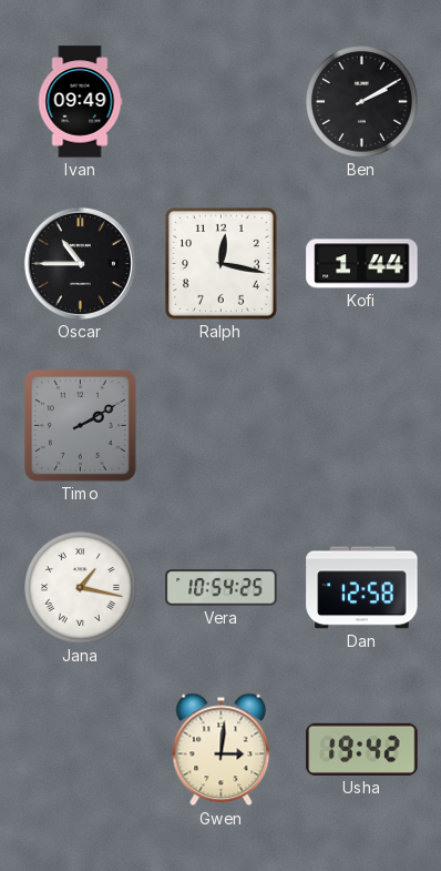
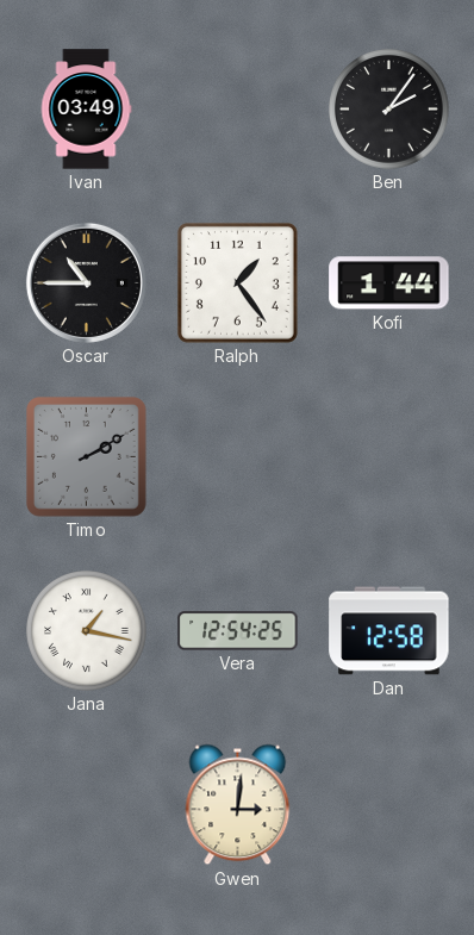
Ivan: 09:49 -> 03:49 (86, 110)
Ben: 2:10 -> 2:06 (389, 110)
Ralph: 12:17 -> 1:24 (237, 282)
Vera: 10:54 -> 12:54 (238, 631)
Usha: 19:42 -> none (362, 749)
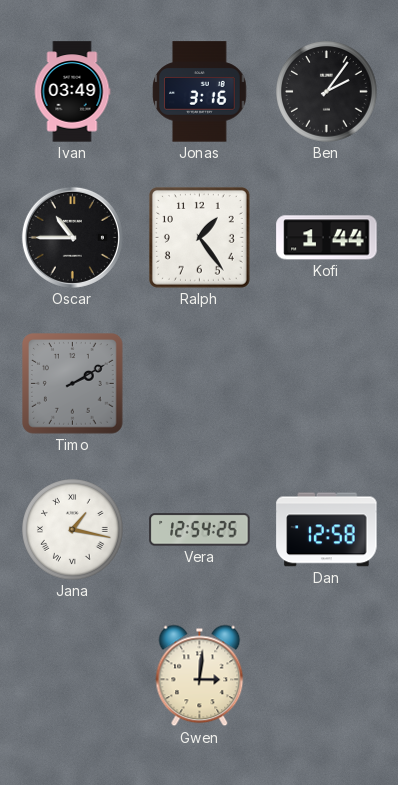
Jonas: none -> 3:16 (200, 92)
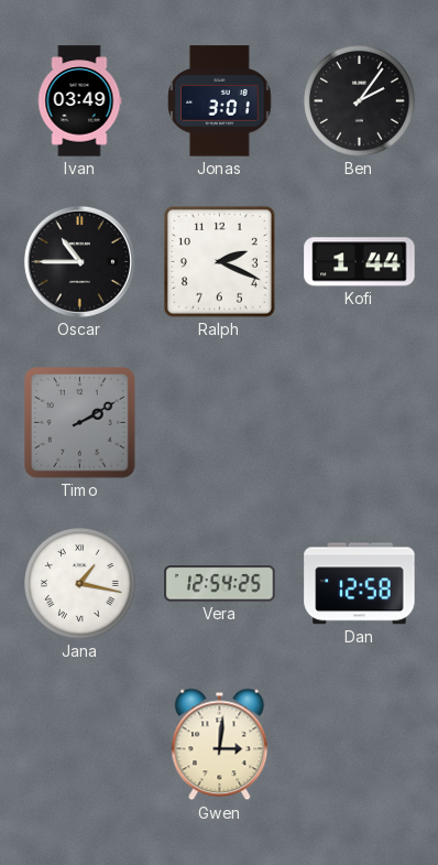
Jonas: 3:16 -> 3:01 (220, 101)
Ralph: 1:24 -> 2:19 (219, 261)
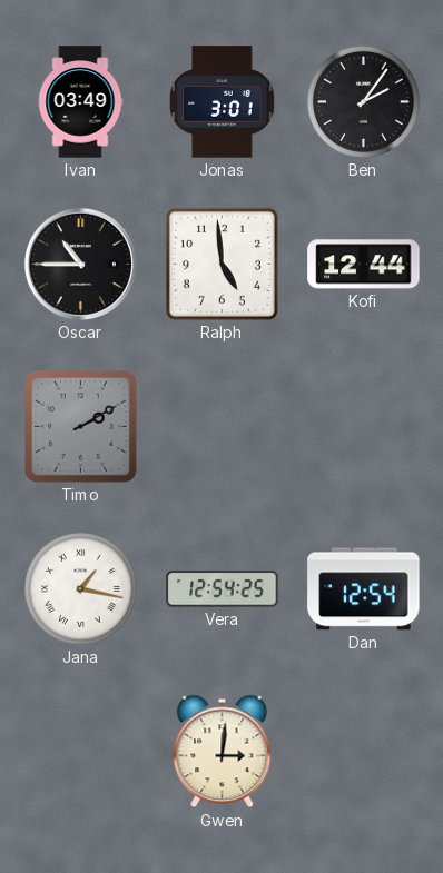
Ralph: 2:19 -> 4:59 (221, 264)
Kofi: 1:44 -> 12:44 (364, 265)
Dan: 12:58 -> 12:54 (364, 589)
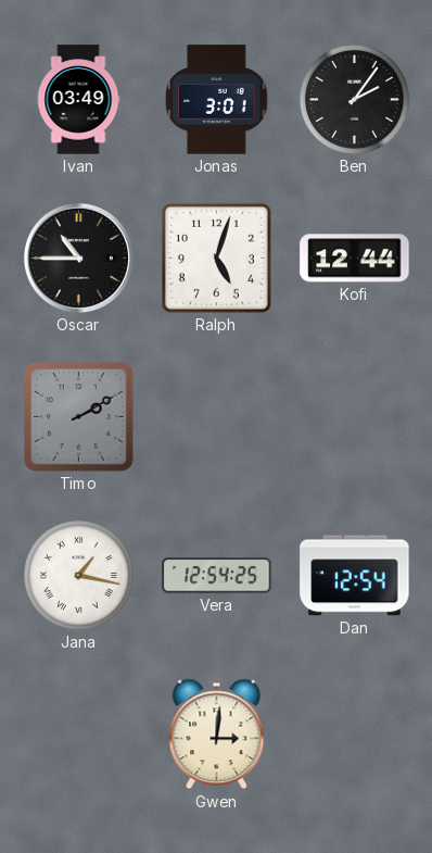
Ralph: 4:59 -> 5:03 (216, 258)
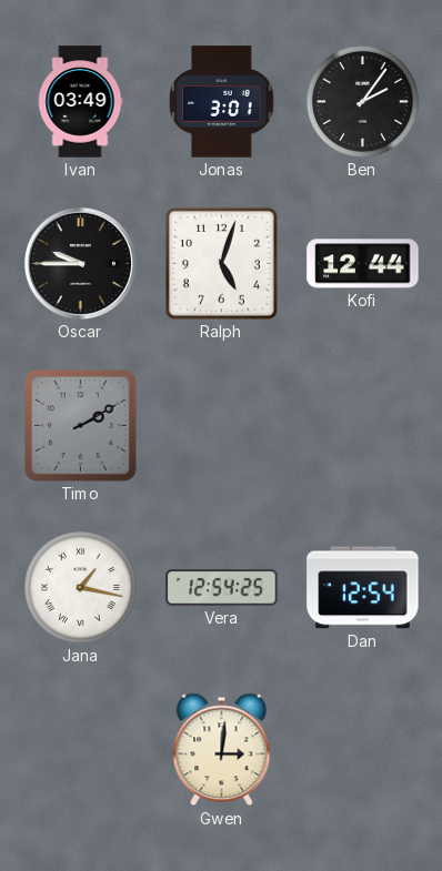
Oscar: 10:45 -> 9:45 (80, 263)
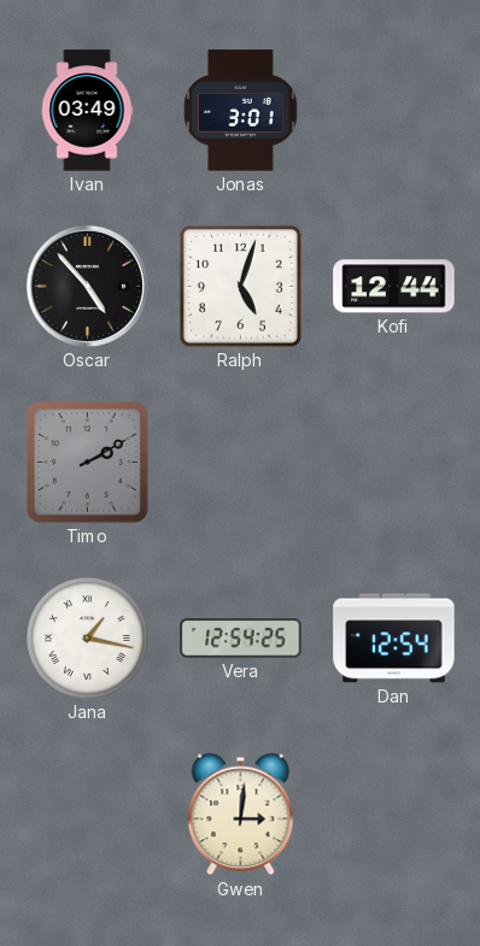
Ben: 2:06 -> none (363, 102)
Oscar: 9:45 -> 4:53 (87, 286)
